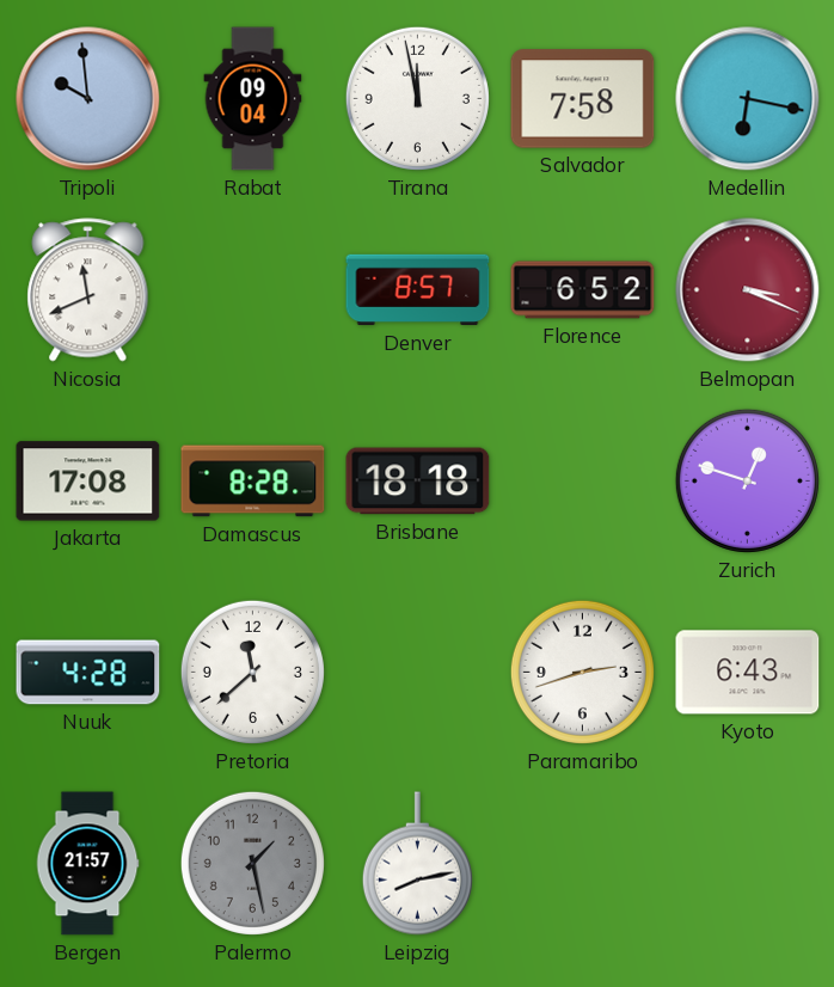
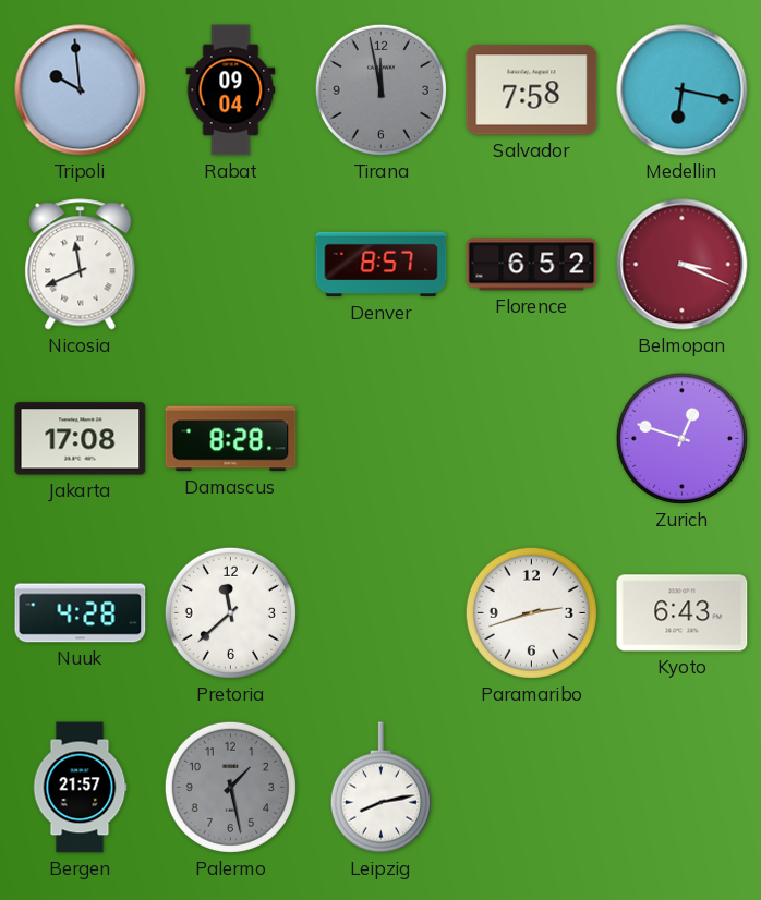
Tirana dial: white -> grey (380, 89)
Brisbane: 18:18 -> none (418, 482)
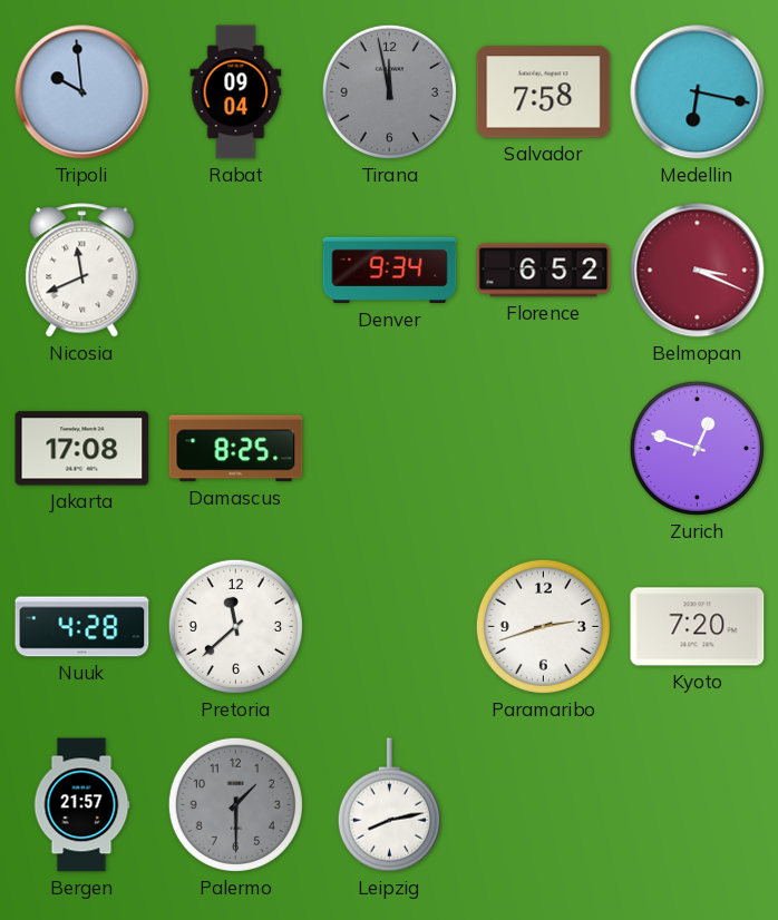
Denver: 8:57 -> 9:34 (390, 271)
Damascus: 8:28 -> 8:25 (236, 449)
Kyoto: 6:43 -> 7:20 (698, 627)
Palermo: 1:28 -> 1:30 (235, 804)
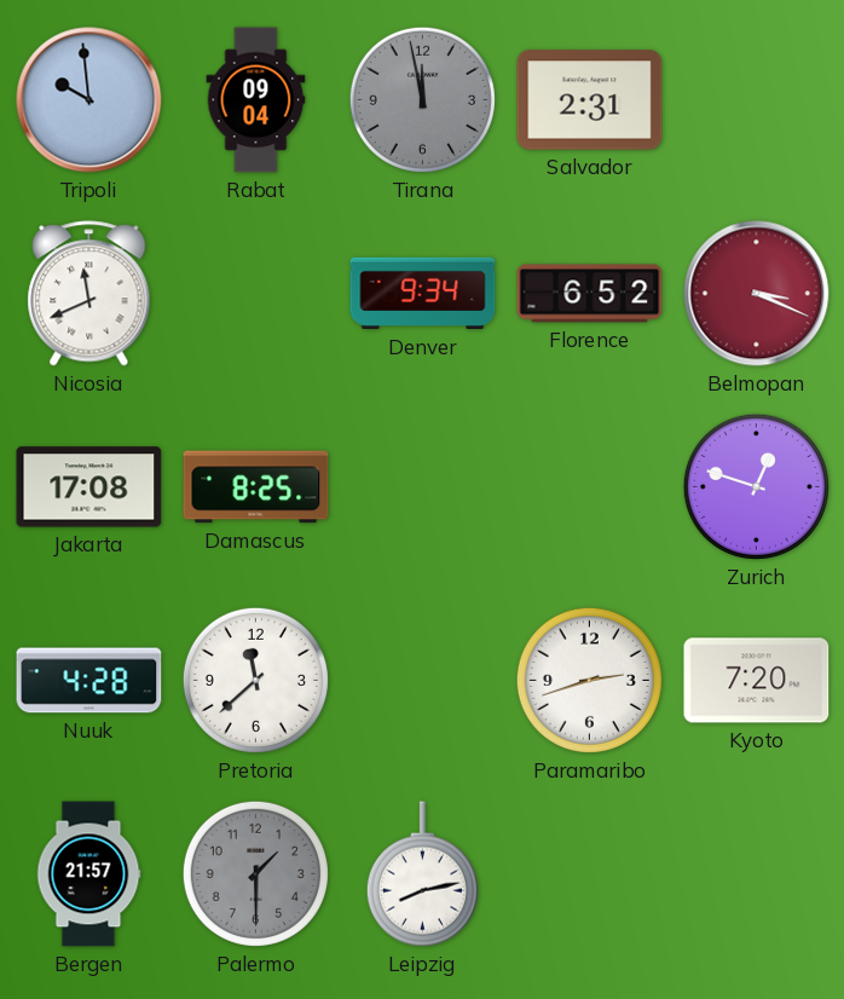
Salvador: 7:58 -> 2:31 (590, 100)
Medellin: 6:17 -> none (698, 92)
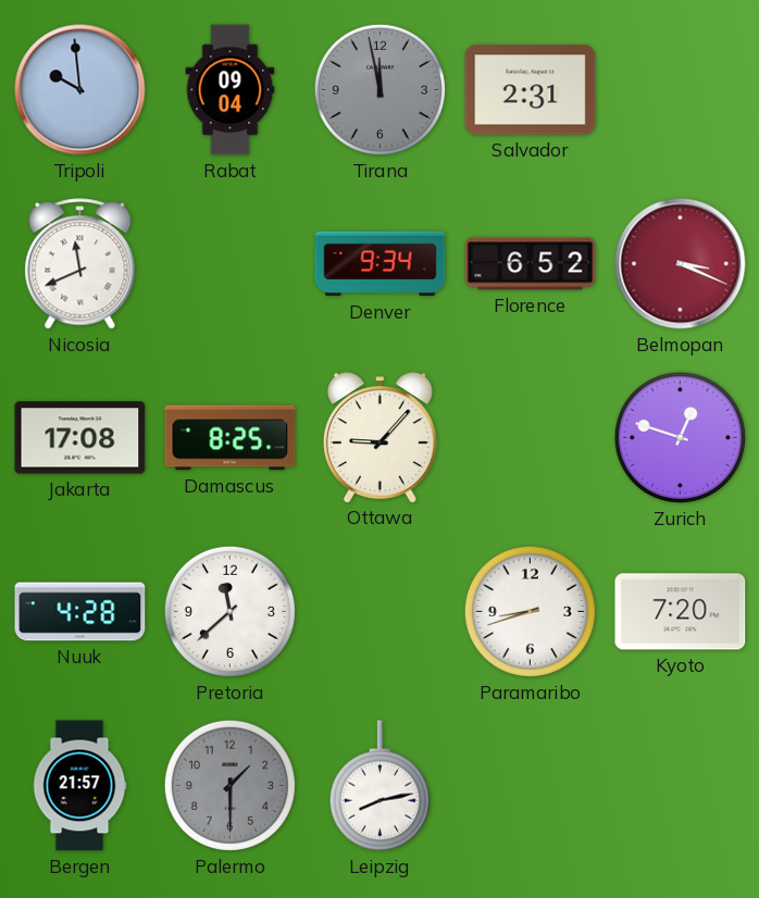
Ottawa: none -> 9:07 (379, 437)
Paramaribo: 2:42 -> 8:42 (530, 611)
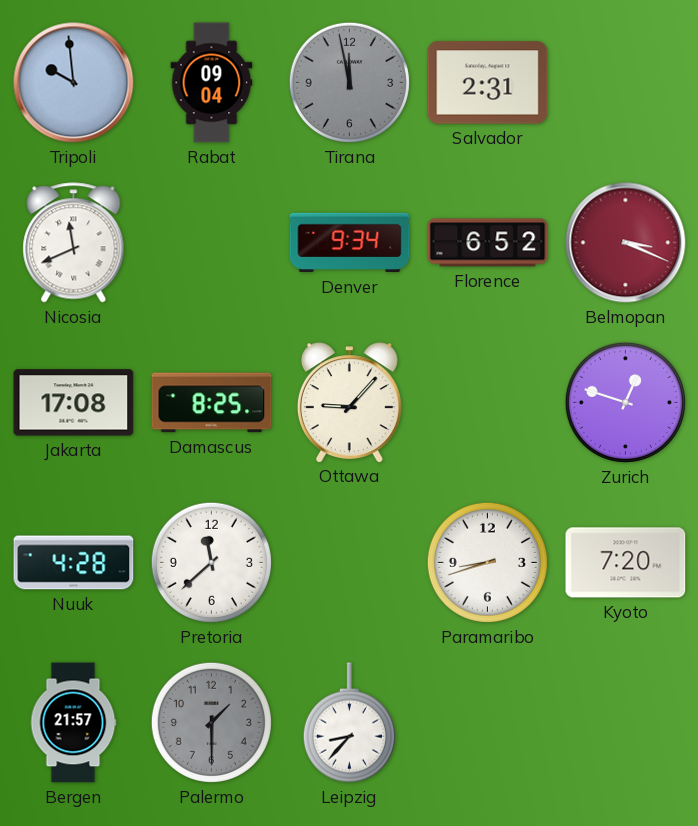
Leipzig: 8:13 -> 8:37 (349, 723)
